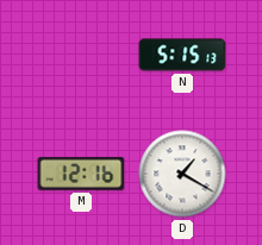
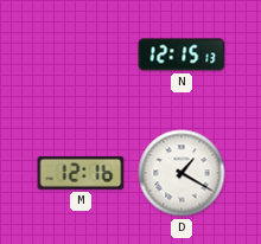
N: 5:15 -> 12:15 (182, 54)
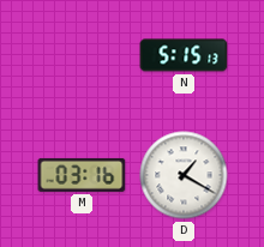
N: 12:15 -> 5:15 (184, 55)
M: 12:16 -> 03:16 (82, 175)
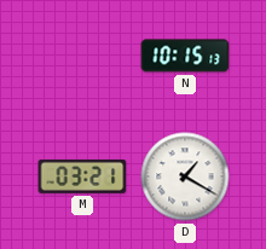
N: 5:15 -> 10:15 (185, 56)
M: 03:16 -> 03:21 (82, 176)
